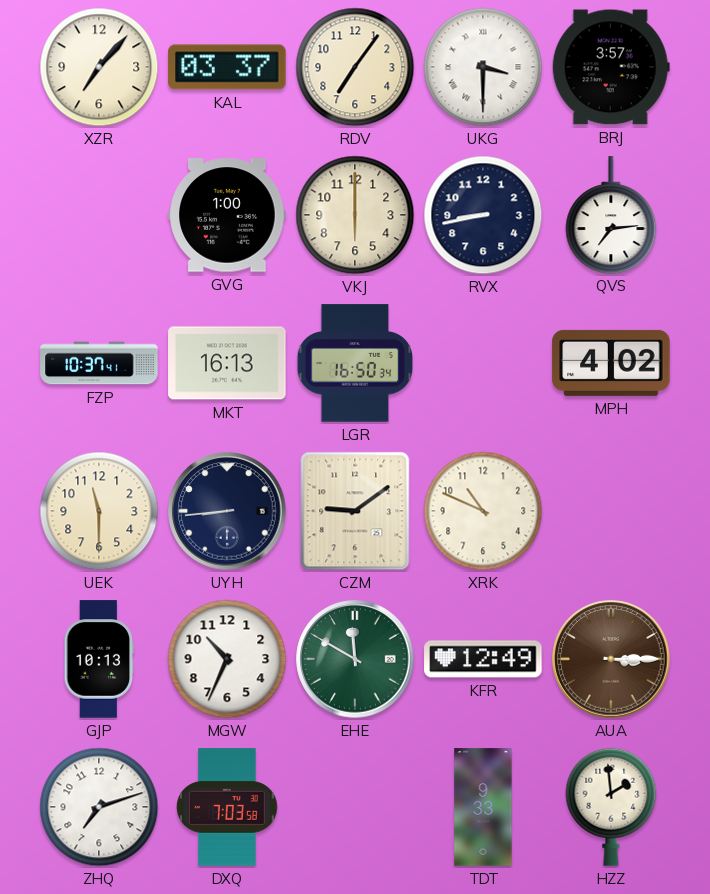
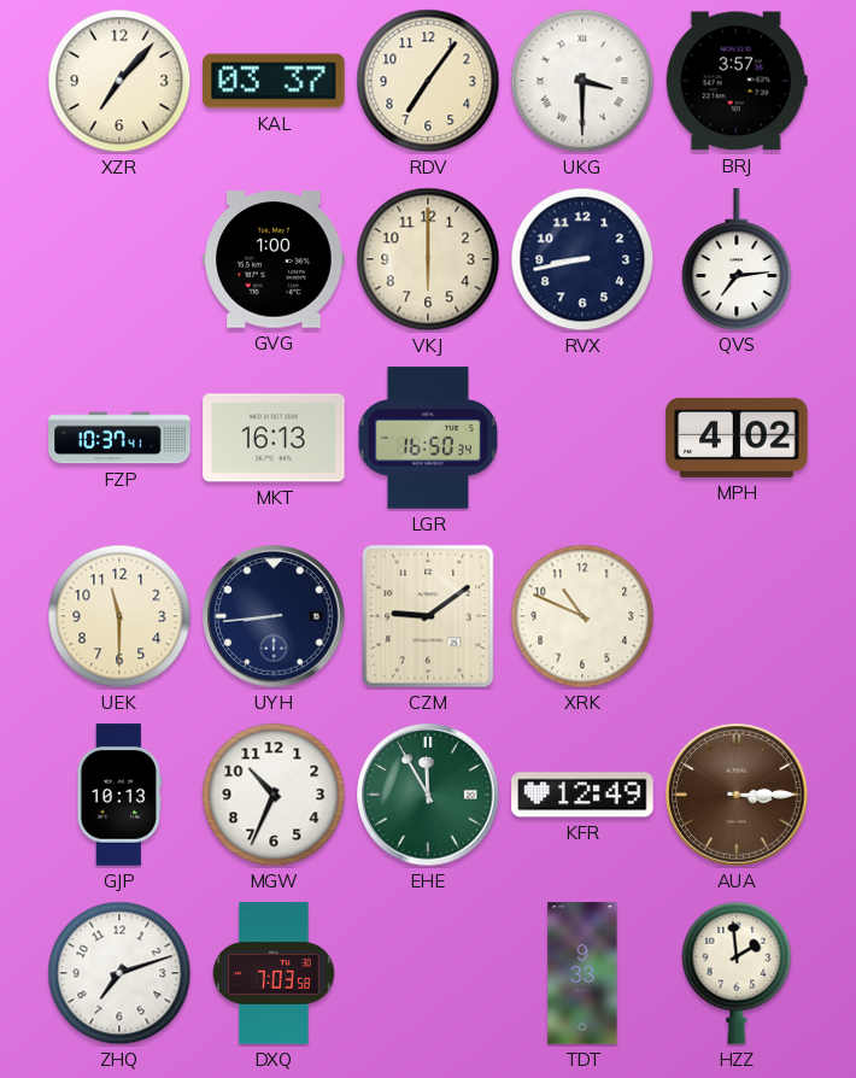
EHE: 11:50 -> 11:55 (428, 795)
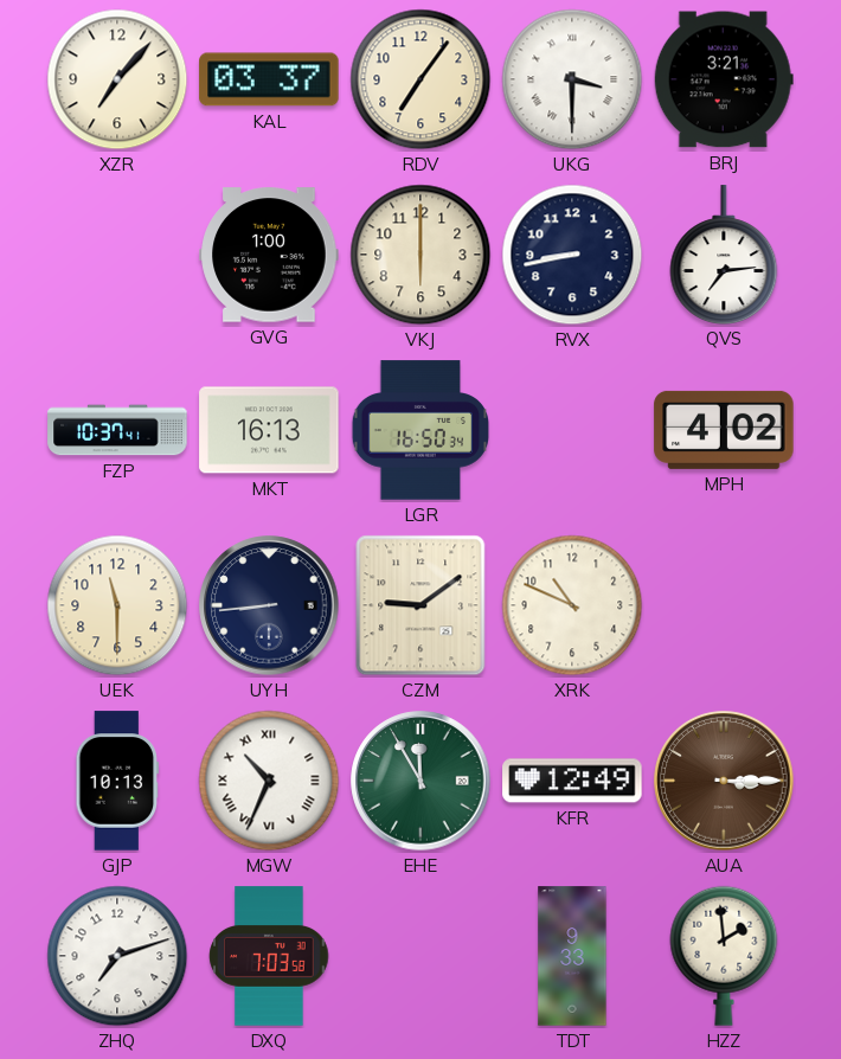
BRJ: 3:57 -> 3:21 (724, 79)
MGW numerals: Arabic -> Roman (269, 781)
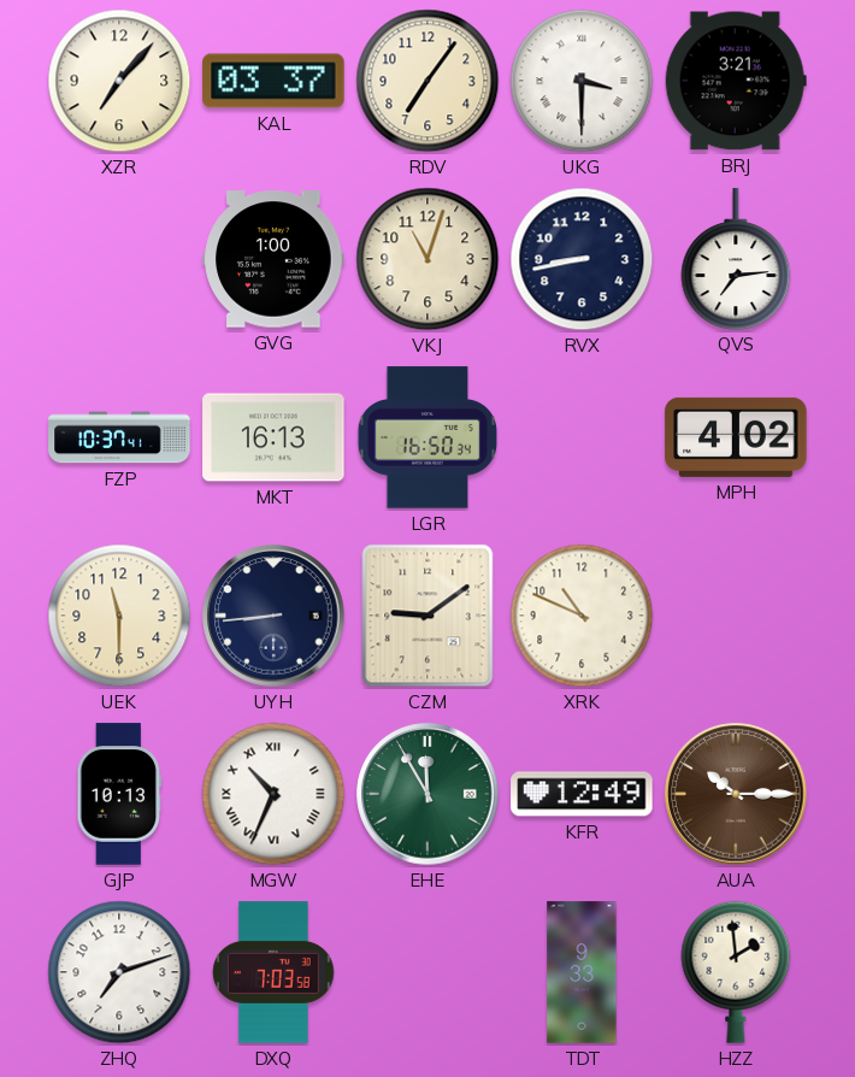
VKJ: 6:00 -> 11:03 (427, 259)
AUA: 3:15 -> 10:15 (736, 794)
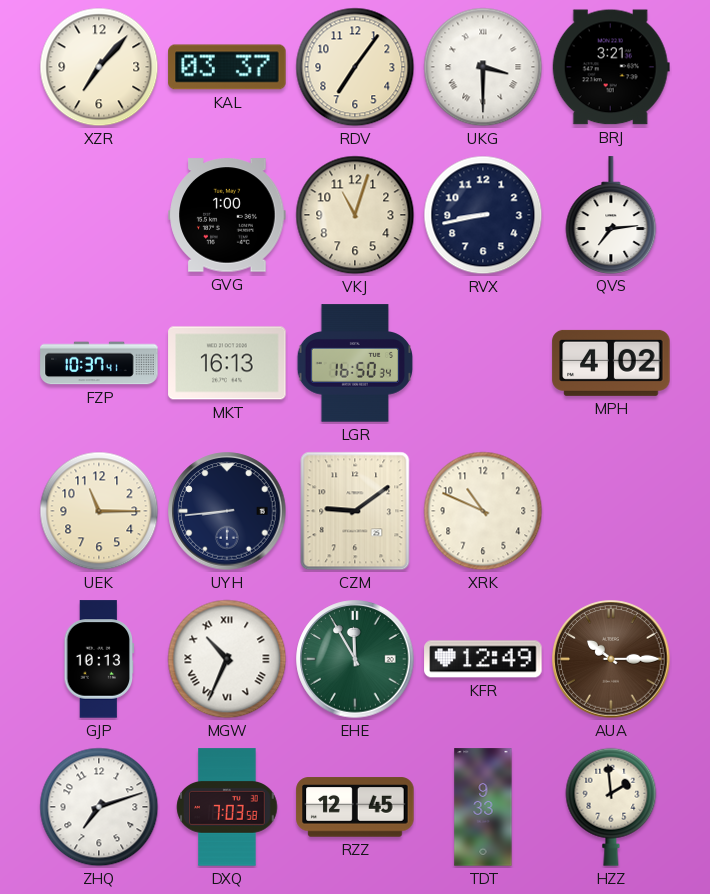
UEK: 11:30 -> 11:15 (99, 511)
RZZ: none -> 12:45 (355, 807)
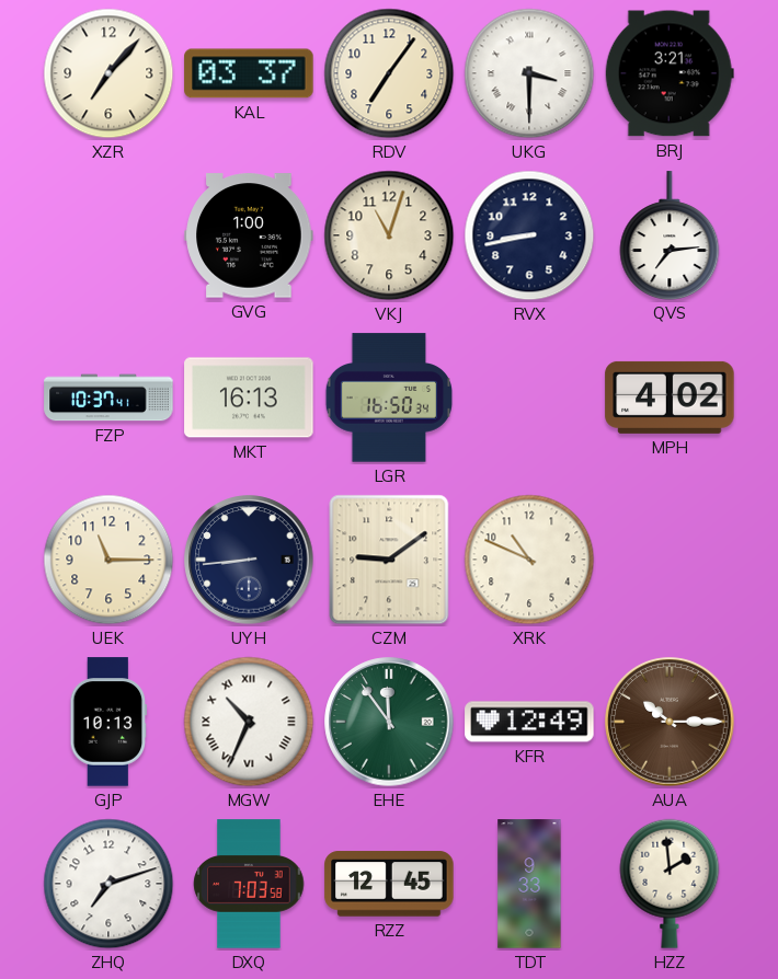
EHE: 11:55 -> 11:54 (389, 722)
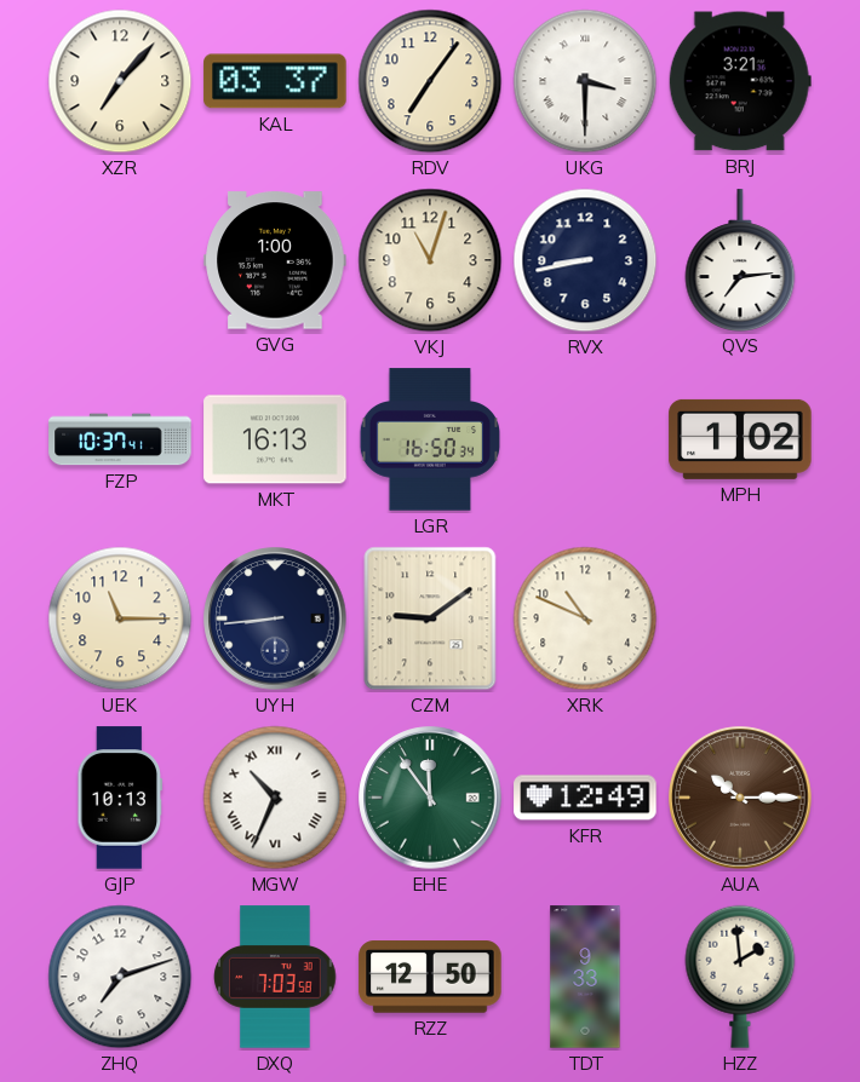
MPH: 4:02 -> 1:02 (740, 439)
RZZ: 12:45 -> 12:50 (430, 977)
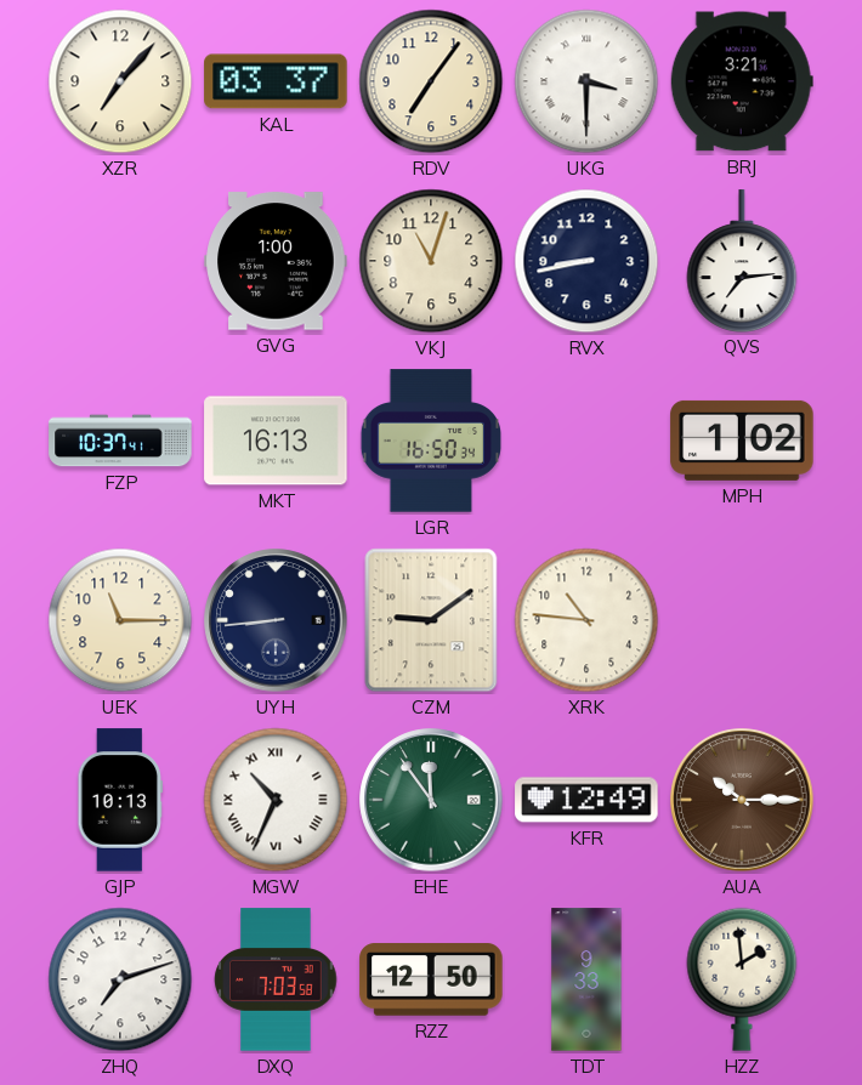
XRK: 10:49 -> 10:46 (586, 620)
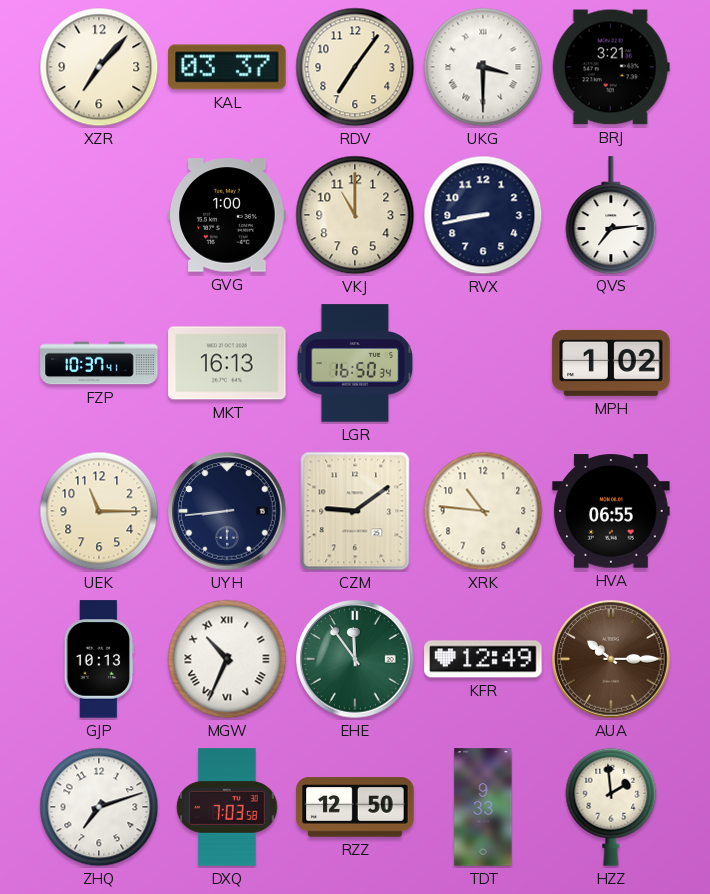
VKJ: 11:03 -> 11:00 (355, 215)
HVA: none -> 06:55 (611, 511)
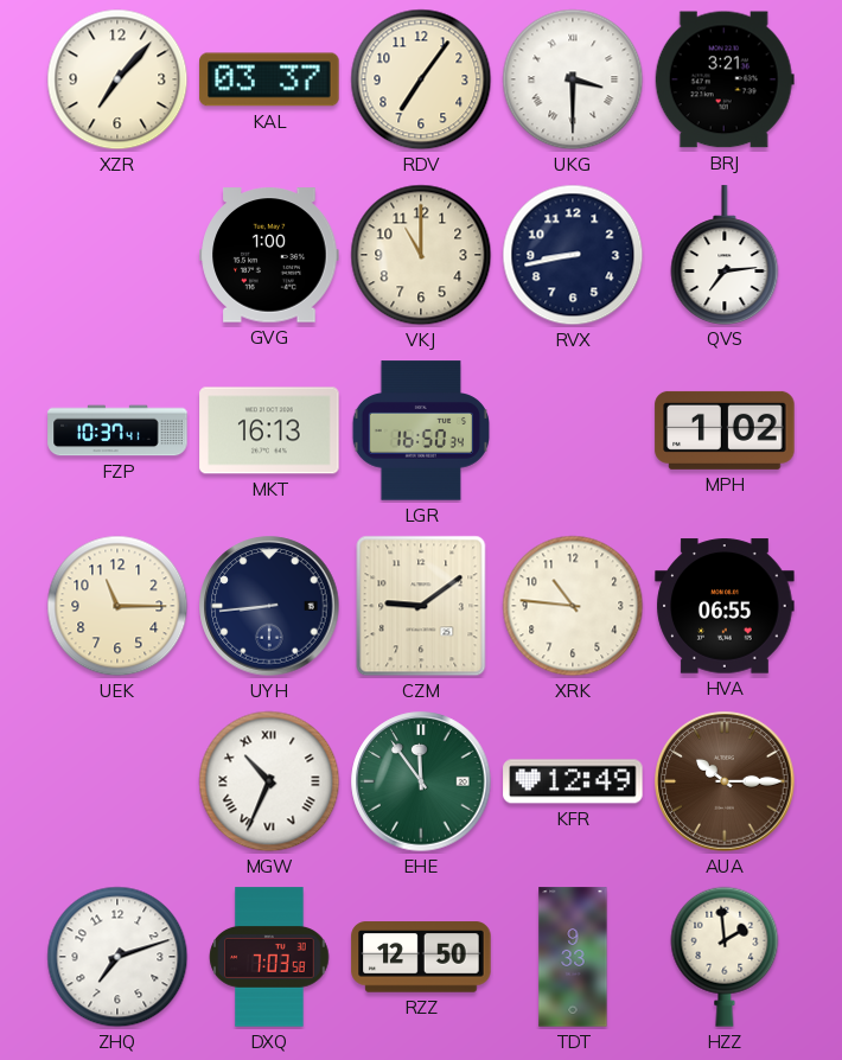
GJP: 10:13 -> none (99, 659)
